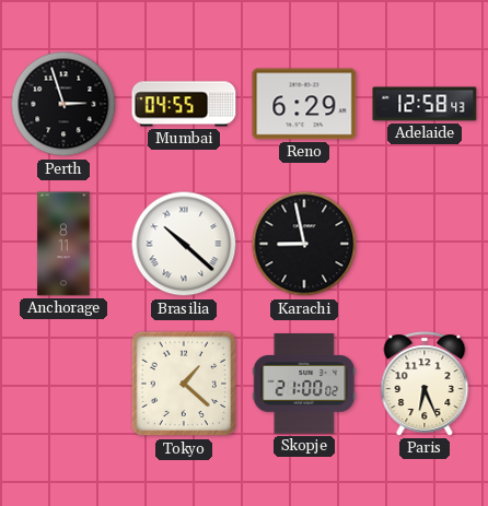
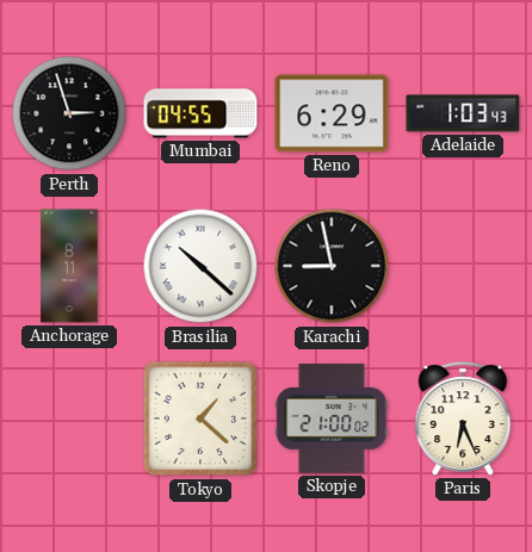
Adelaide: 12:58 -> 1:03 (463, 113)
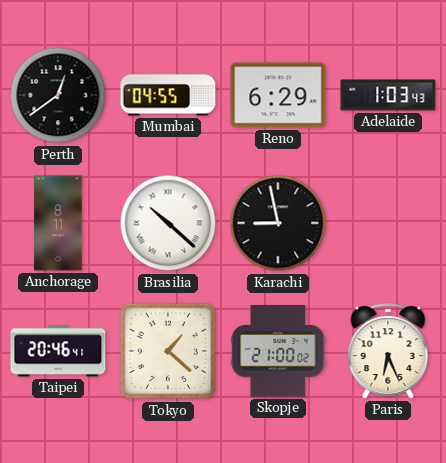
Perth: 2:57 -> 12:39 (58, 95)
Taipei: none -> 20:46 (58, 351)
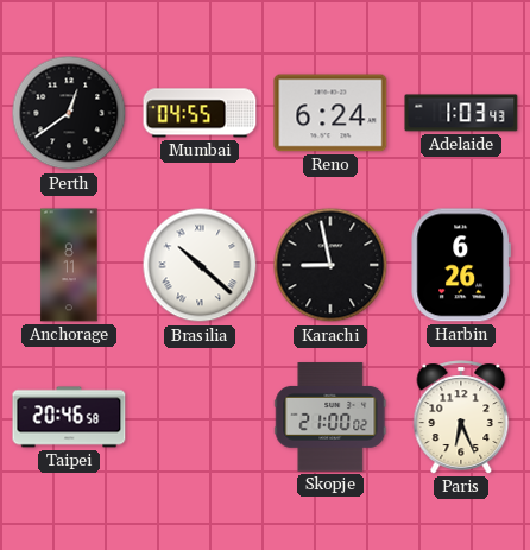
Reno: 6:29 -> 6:24 (330, 113)
Harbin: none -> 6:26 (461, 265)
Taipei: 20:46:41 -> 20:46:58 (69, 417)
Tokyo: 1:22 -> none (168, 351)
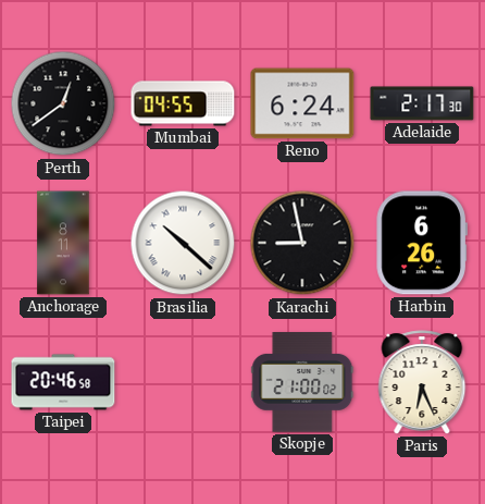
Adelaide: 1:03 -> 2:17 (422, 103)
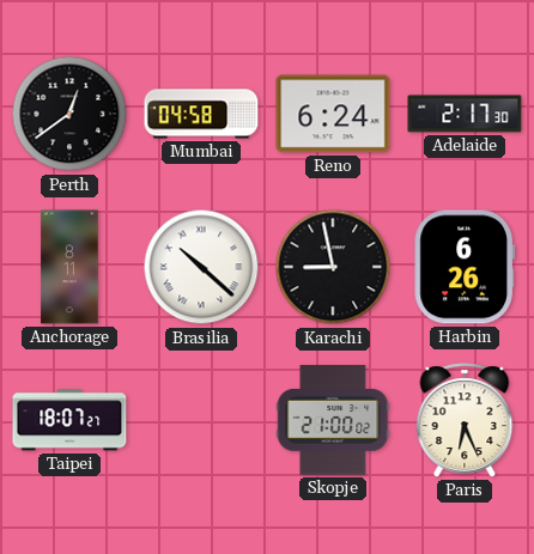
Mumbai: 04:55 -> 04:58 (201, 114)
Taipei: 20:46 -> 18:07 (69, 420)
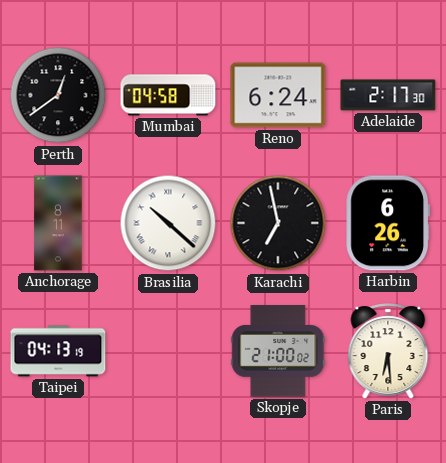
Karachi: 8:58 -> 6:58 (278, 223)
Taipei: 18:07 -> 04:13 (58, 351)
Paris: 6:26 -> 6:29 (388, 351)
